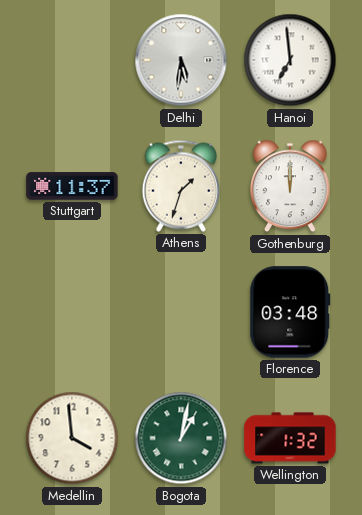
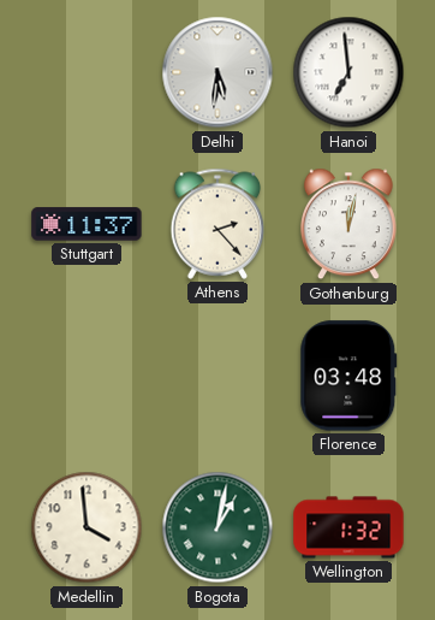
Athens: 1:33 -> 2:23 (218, 224)
Gothenburg: 12:00 -> 12:02 (348, 224)
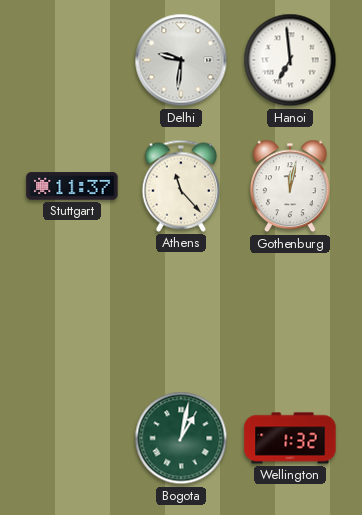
Delhi: 5:31 -> 9:31 (181, 60)
Athens: 2:23 -> 11:23 (181, 186)
Florence: 03:48 -> none (348, 376)
Medellin: 3:59 -> none (87, 527)
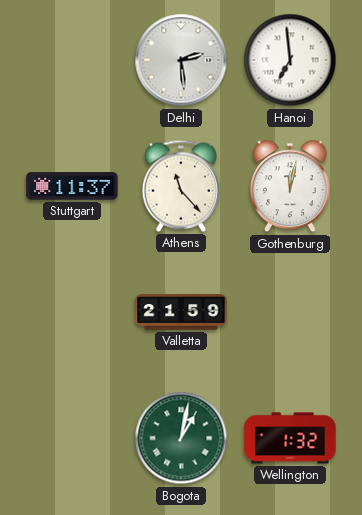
Delhi: 9:31 -> 2:29 (181, 60)
Valletta: none -> 21:59 (181, 312)
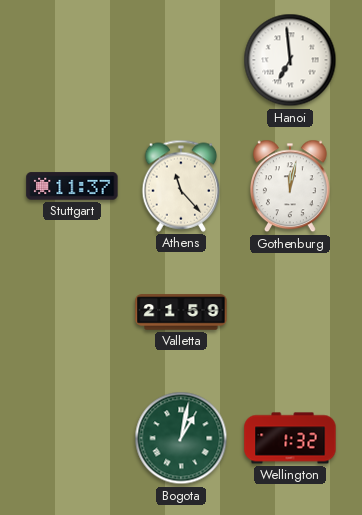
Delhi: 2:29 -> none (181, 60)
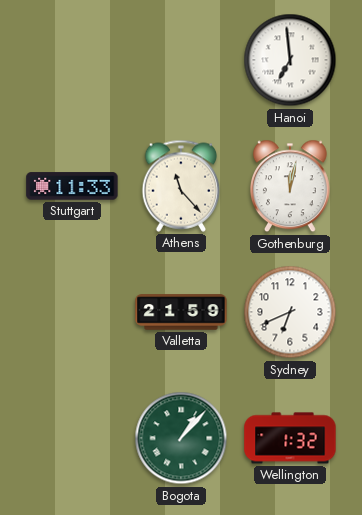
Stuttgart: 11:37 -> 11:33 (72, 186)
Sydney: none -> 6:41 (290, 312)
Bogota: 1:02 -> 1:07 (181, 438)
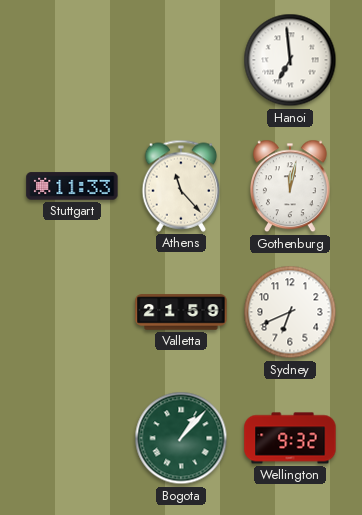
Wellington: 1:32 -> 9:32 (290, 438)
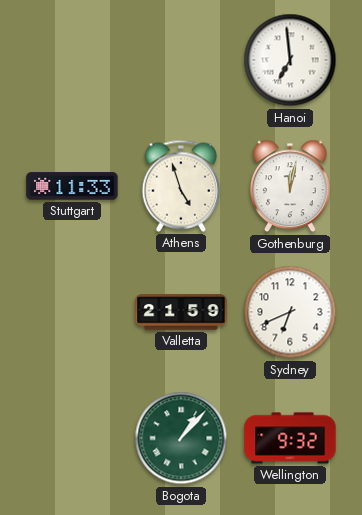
Athens: 11:23 -> 4:57 (181, 186)
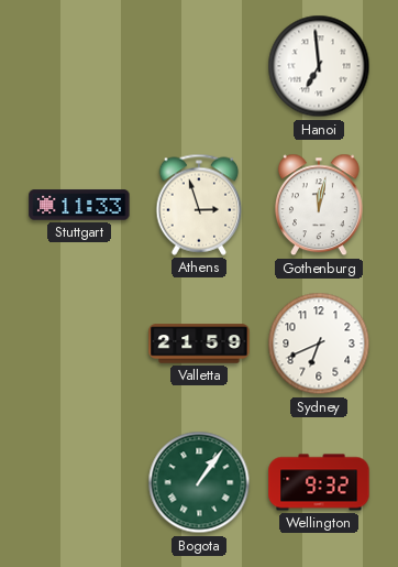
Athens: 4:57 -> 2:57 (199, 205)
Bogota: 1:07 -> 1:06 (199, 482)
